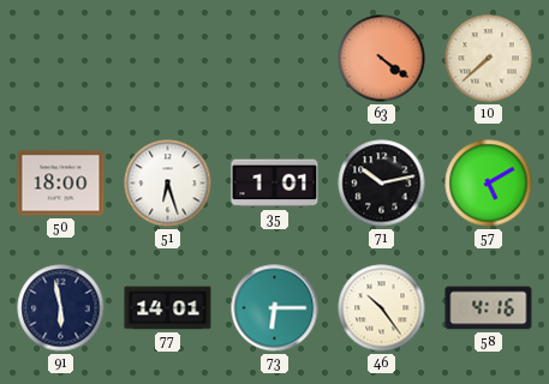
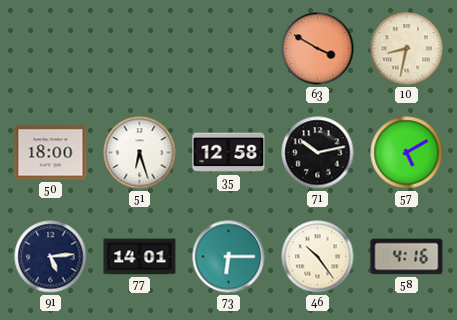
63: 4:21 -> 3:50 (318, 49)
10: 7:38 -> 8:32 (407, 49)
35: 1:01 -> 12:58 (229, 153)
91: 5:58 -> 5:14 (51, 257)
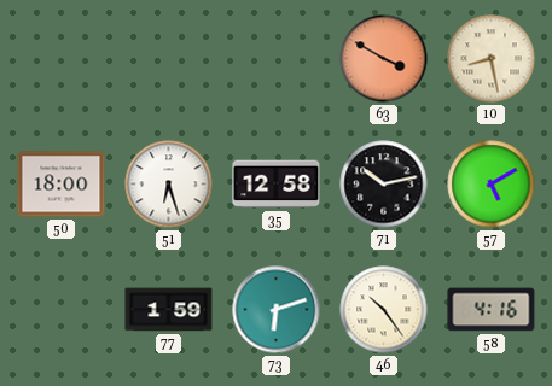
10: 8:32 -> 8:28 (492, 59)
91: 5:14 -> none (51, 257)
77: 14:01 -> 1:59 (169, 310)
73: 6:15 -> 6:12 (277, 310)
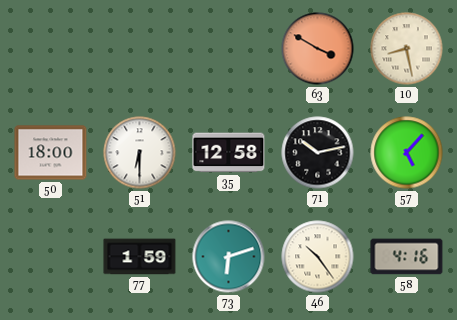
51: 6:27 -> 6:30 (140, 153)
57: 5:10 -> 5:07 (407, 153)
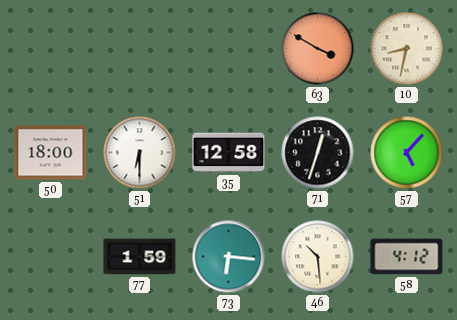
10: 8:28 -> 8:32 (407, 49)
71: 10:13 -> 12:33 (318, 153)
73: 6:12 -> 6:16 (229, 257)
46: 10:24 -> 10:29 (318, 257)
58: 4:16 -> 4:12 (407, 257)
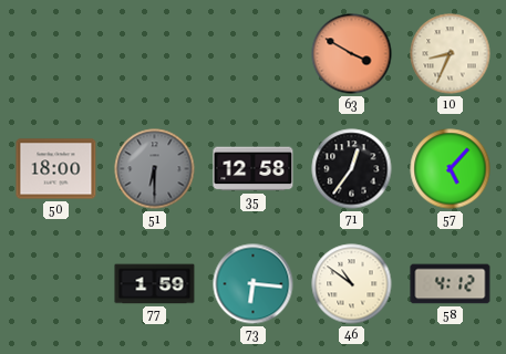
10: 8:32 -> 8:34 (451, 54)
51 dial: white -> grey (155, 169)
71: 12:33 -> 12:36 (352, 169)
46: 10:29 -> 10:51 (352, 284)
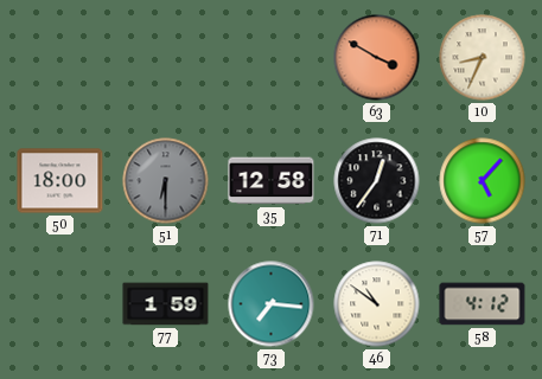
73: 6:16 -> 7:16 (272, 304)
